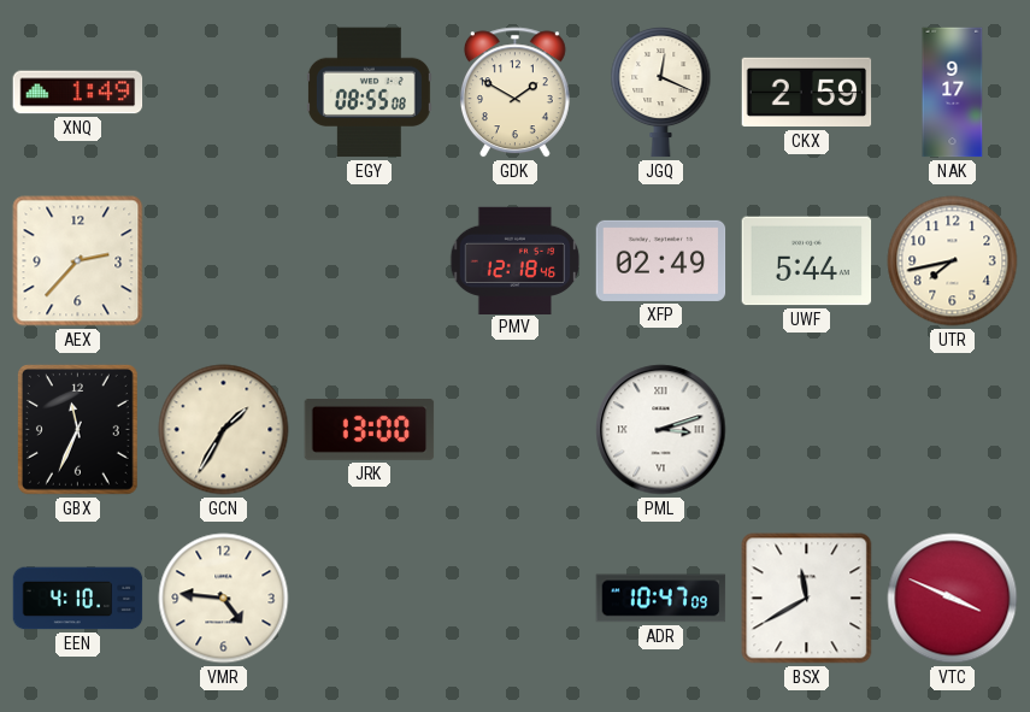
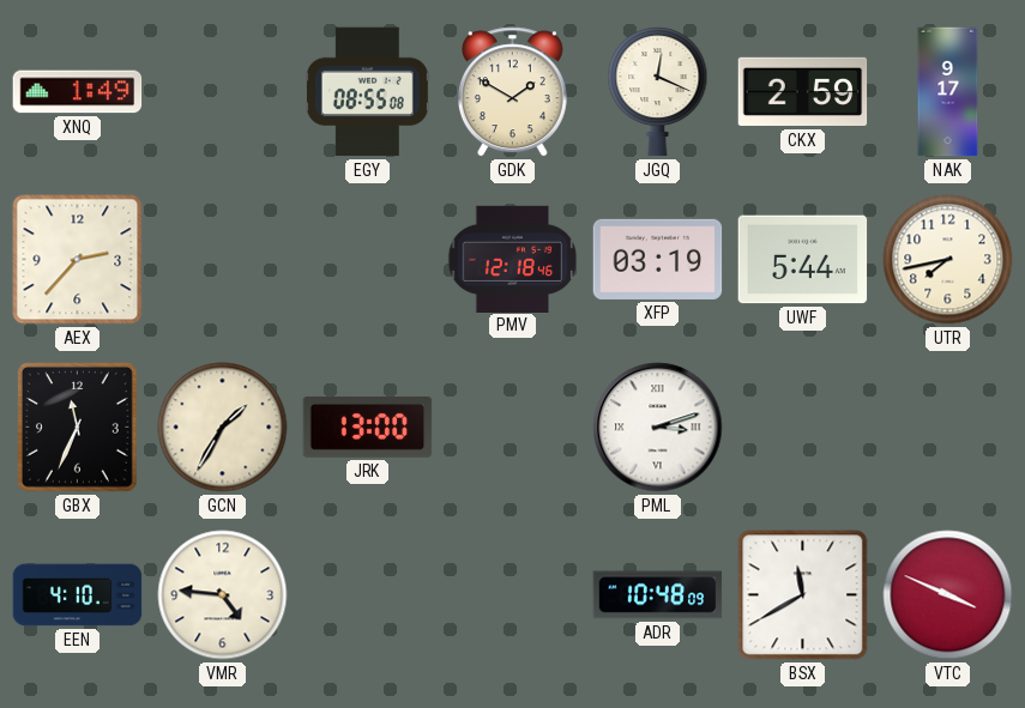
XFP: 02:49 -> 03:19 (658, 259)
ADR: 10:47 -> 10:48 (658, 595)
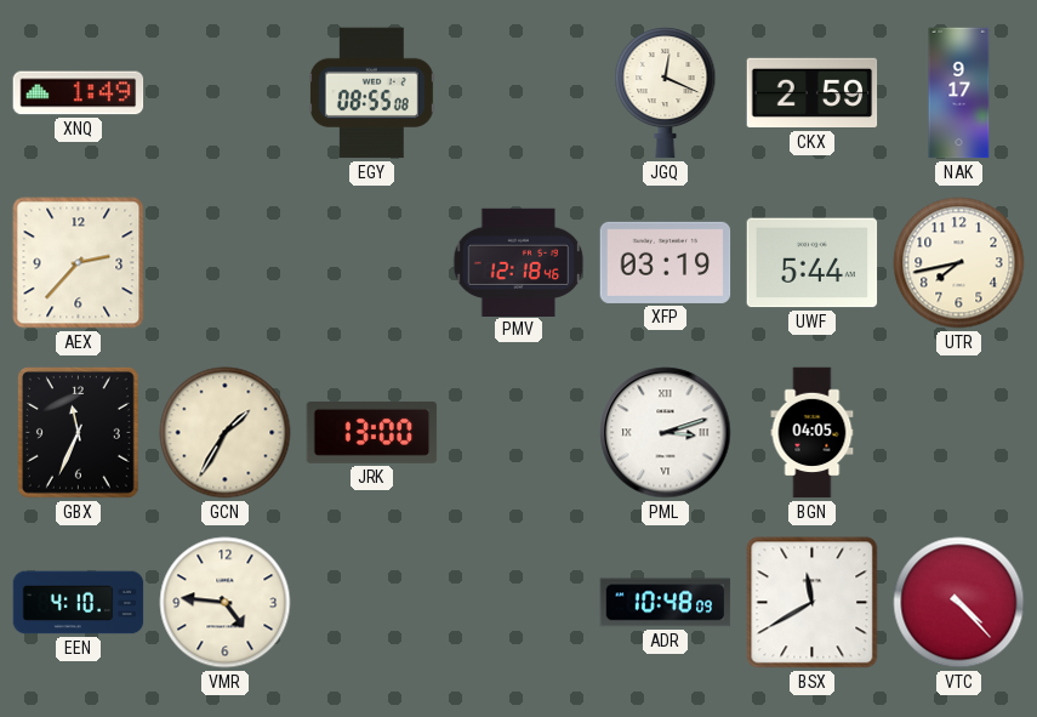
GDK: 1:50 -> none (512, 92)
BGN: none -> 04:05 (813, 433)
VTC: 3:49 -> 4:23 (959, 603)
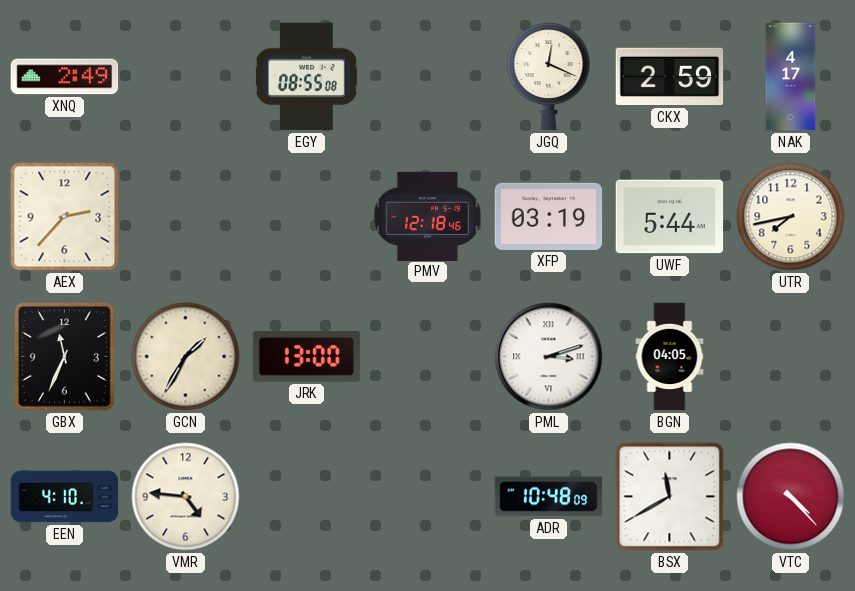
XNQ: 1:49 -> 2:49 (65, 77)
NAK: 9:17 -> 4:17 (791, 77)
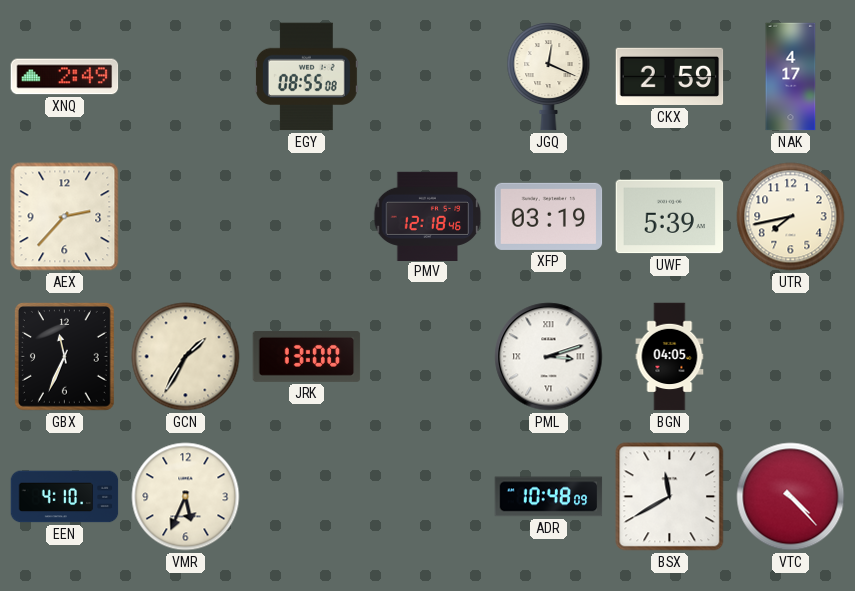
UWF: 5:44 -> 5:39 (670, 217)
VMR: 4:46 -> 5:34 (186, 497)
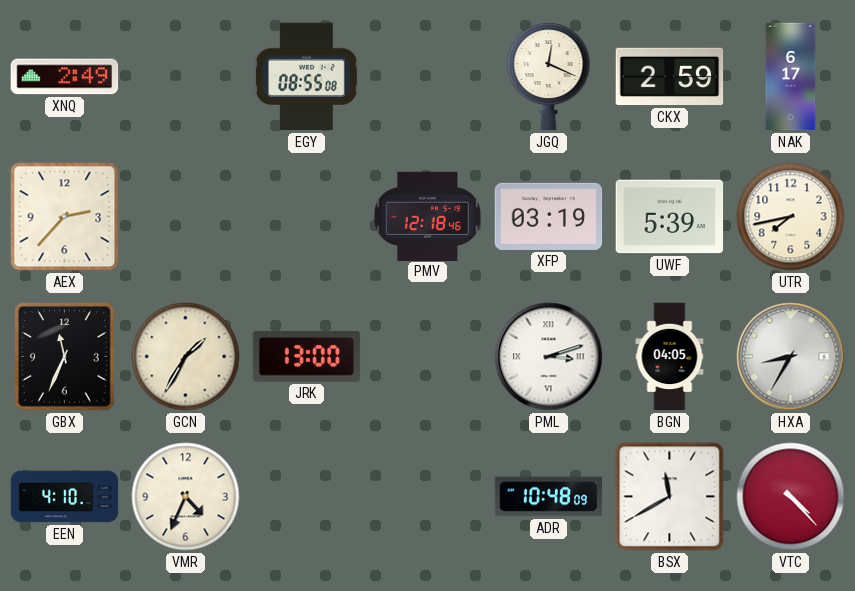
NAK: 4:17 -> 6:17 (791, 77)
HXA: none -> 8:35 (791, 357)
VMR: 5:34 -> 4:34 (186, 497)
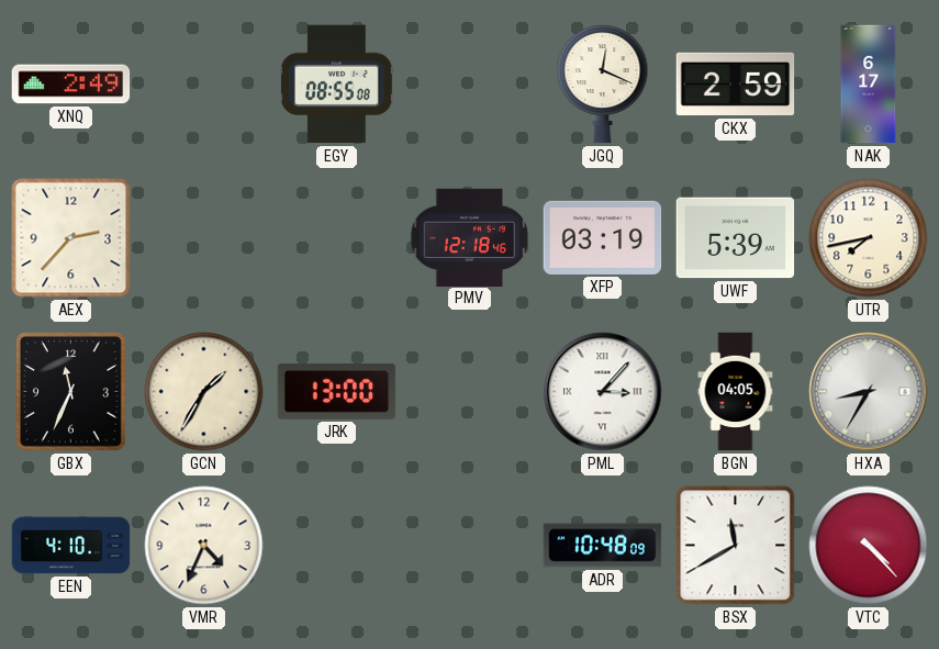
PML: 3:12 -> 3:07 (603, 392)
